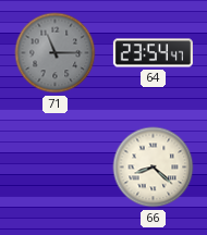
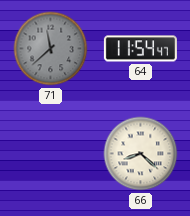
71: 11:15 -> 11:38 (51, 49)
64: 23:54 -> 11:54 (140, 49)
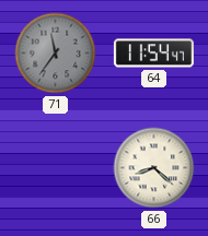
71: 11:38 -> 11:36 (56, 54)
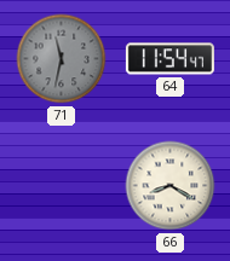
71: 11:36 -> 11:32 (62, 59)
66: 8:22 -> 8:20 (171, 186)
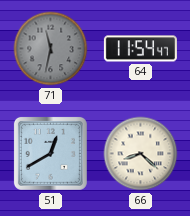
51: none -> 12:40 (50, 153)
66: 8:20 -> 8:22 (141, 154)
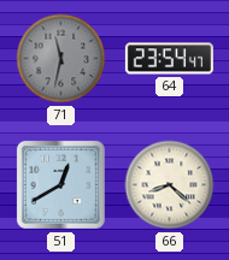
64: 11:54 -> 23:54 (169, 59)
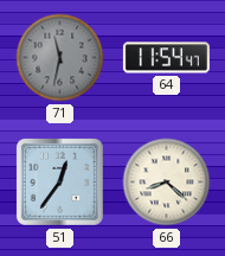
64: 23:54 -> 11:54 (166, 58)
51: 12:40 -> 12:36 (59, 181)
